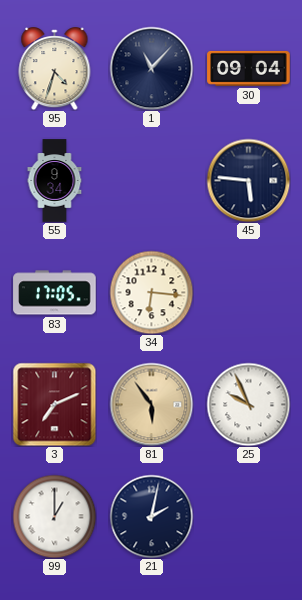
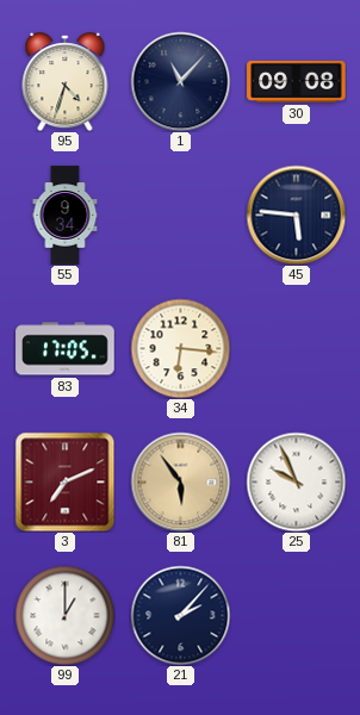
30: 09:04 -> 09:08 (297, 81)
21: 2:02 -> 2:07 (180, 615)
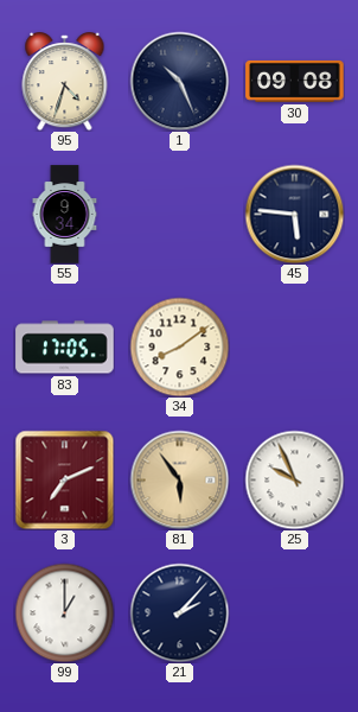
1: 11:07 -> 10:26 (179, 81)
34: 6:16 -> 8:09 (179, 347)
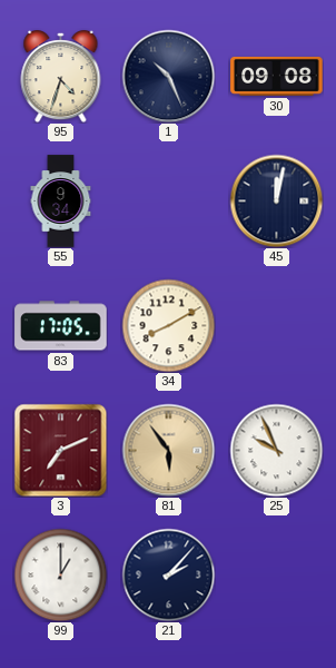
45: 5:46 -> 12:02 (276, 200)
34: 8:09 -> 8:10 (168, 325)
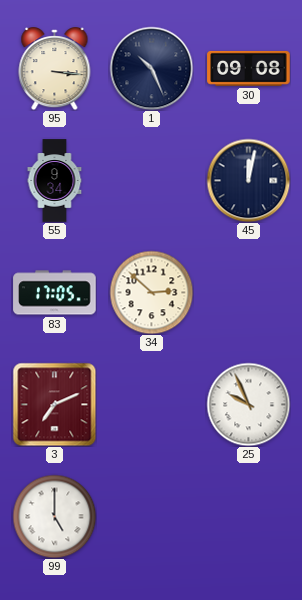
95: 4:33 -> 3:16 (55, 69)
34: 8:10 -> 2:52 (151, 292)
81: 5:54 -> none (168, 450)
99: 1:00 -> 5:00 (54, 516)
21: 2:07 -> none (168, 574)
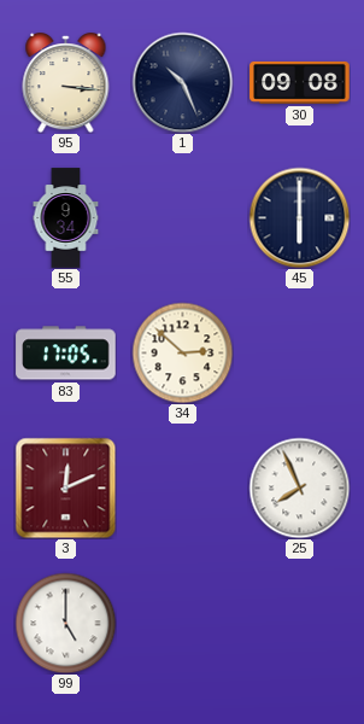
45: 12:02 -> 6:00 (299, 217)
3: 7:11 -> 12:11 (65, 487)
25: 9:56 -> 7:56 (299, 487)
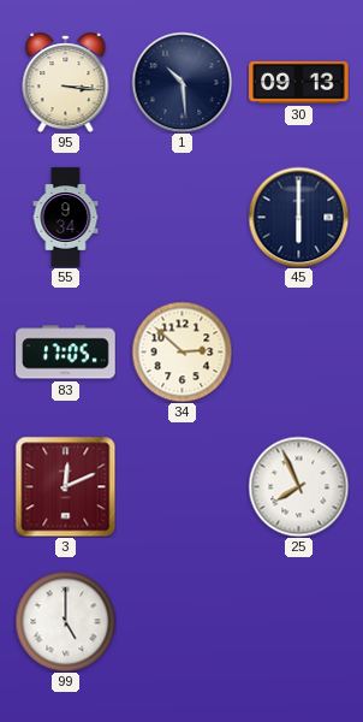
1: 10:26 -> 10:29 (181, 82)
30: 09:08 -> 09:13 (299, 82)
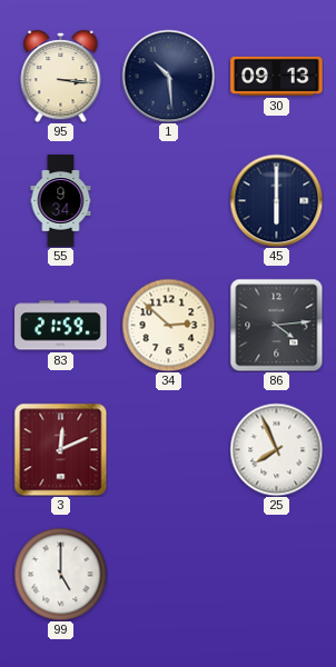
83: 17:05 -> 21:59 (61, 326)
86: none -> 4:14 (276, 325)
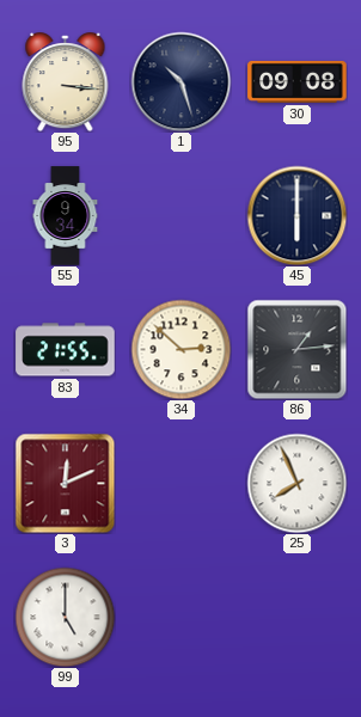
1: 10:29 -> 10:27 (180, 81)
30: 09:13 -> 09:08 (298, 81)
83: 21:59 -> 21:55 (66, 350)
86: 4:14 -> 1:14 (296, 349)
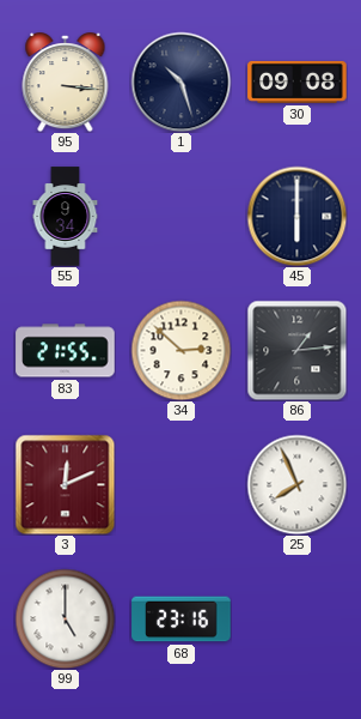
68: none -> 23:16 (182, 620)
